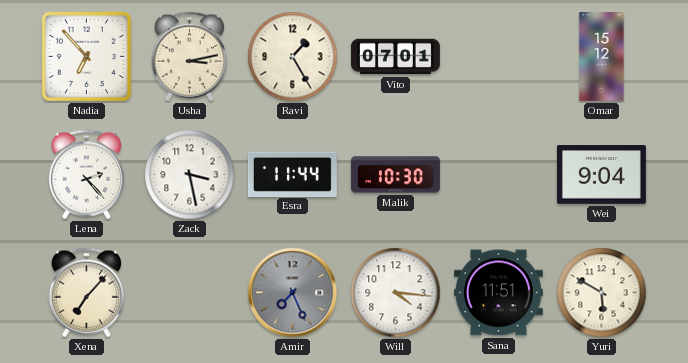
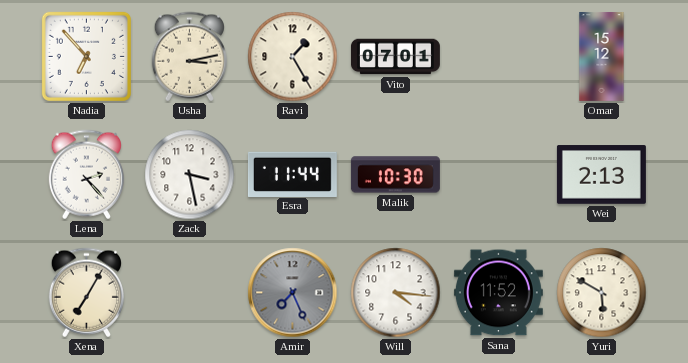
Wei: 9:04 -> 2:13 (601, 175)
Xena: 7:07 -> 7:05 (86, 293)
Sana: 11:51 -> 11:52 (498, 293)
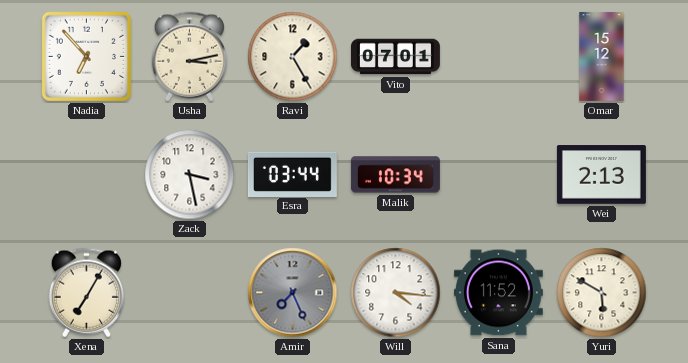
Lena: 2:23 -> none (86, 175)
Esra: 11:44 -> 03:44 (292, 174)
Malik: 10:30 -> 10:34 (395, 175)
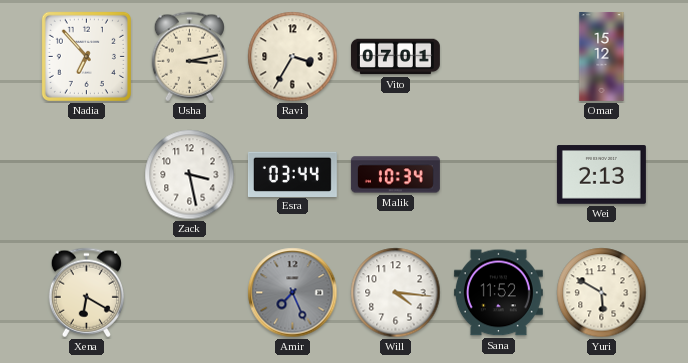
Ravi: 1:25 -> 3:35 (293, 57)
Xena: 7:05 -> 6:20 (86, 293)
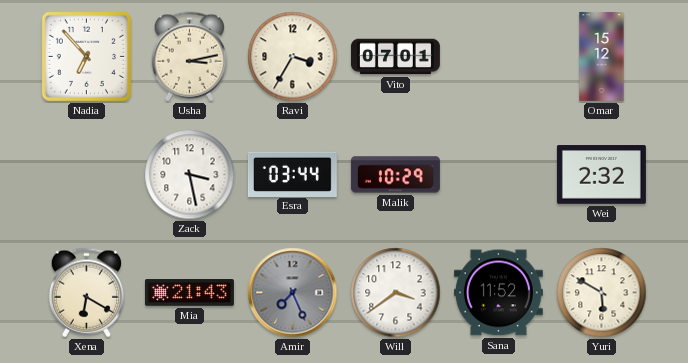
Malik: 10:34 -> 10:29 (395, 175)
Wei: 2:13 -> 2:32 (601, 175)
Mia: none -> 21:43 (189, 293)
Will: 4:16 -> 3:39 (396, 293)
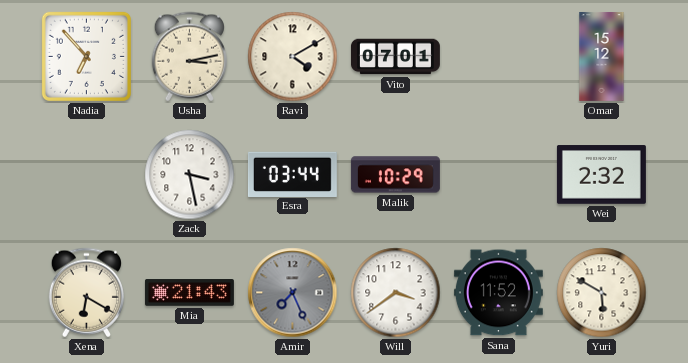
Ravi: 3:35 -> 4:10 (293, 57)
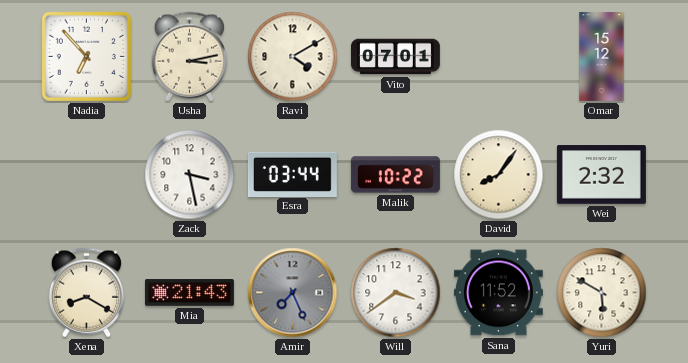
Malik: 10:29 -> 10:22 (395, 175)
David: none -> 8:06 (499, 175)
Xena: 6:20 -> 8:20 (86, 293)
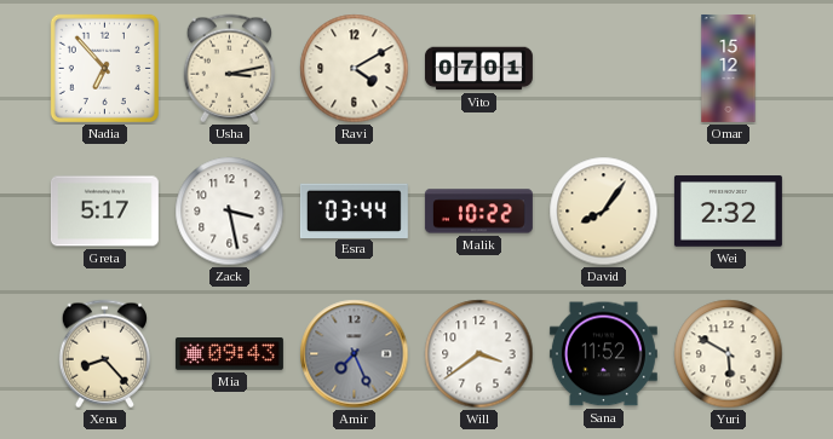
Greta: none -> 5:17 (104, 212)
Xena: 8:20 -> 8:23 (104, 354)
Mia: 21:43 -> 09:43 (229, 354)
